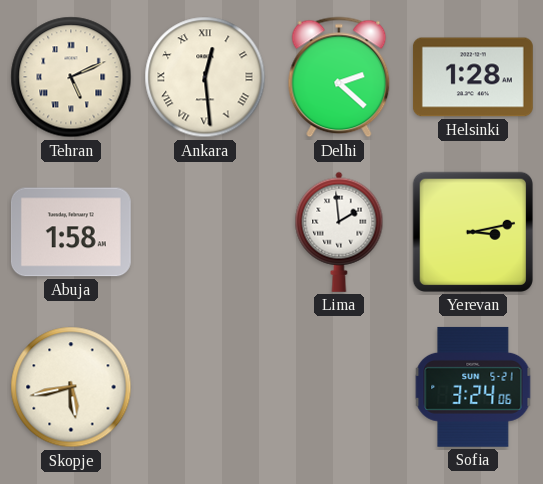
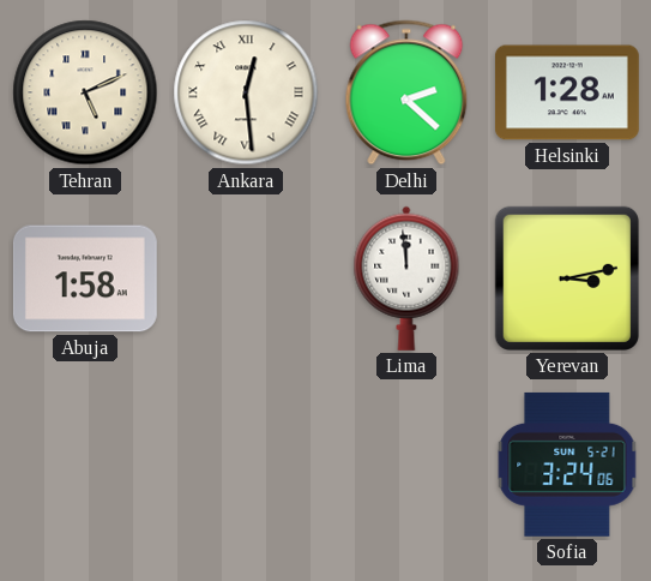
Lima: 1:59 -> 11:59 (406, 278)
Skopje: 5:43 -> none (71, 387)
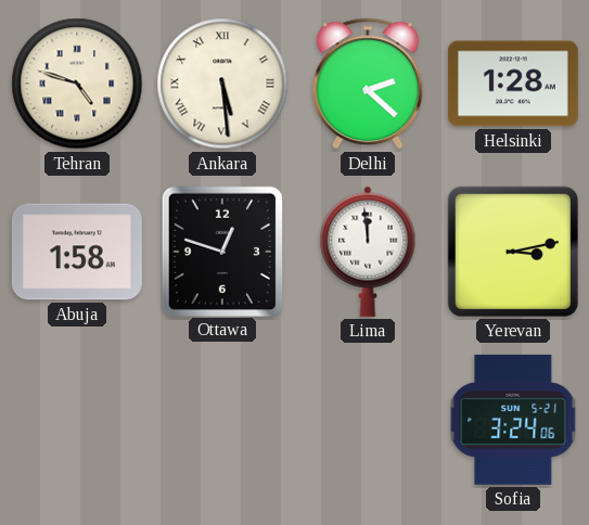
Tehran: 5:11 -> 4:48 (77, 84)
Ankara: 12:29 -> 5:29 (222, 84)
Ottawa: none -> 12:48 (221, 251)
